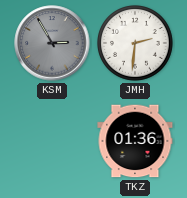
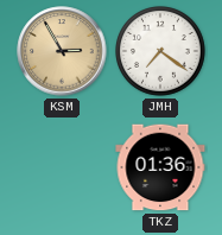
KSM dial: grey -> champagne (62, 51)
JMH: 2:31 -> 7:21 (161, 52)
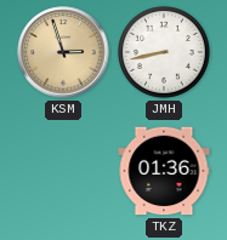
KSM: 2:55 -> 2:57 (63, 52)
JMH: 7:21 -> 8:43 (165, 53)
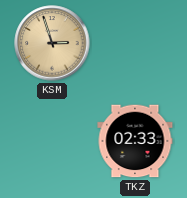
JMH: 8:43 -> none (165, 53)
TKZ: 01:36 -> 02:33 (135, 141)
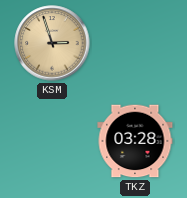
TKZ: 02:33 -> 03:28 (135, 141)
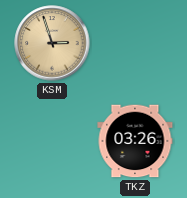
TKZ: 03:28 -> 03:26 (135, 141)
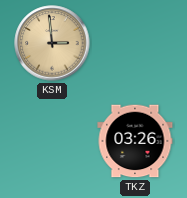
KSM: 2:57 -> 2:59 (52, 43)
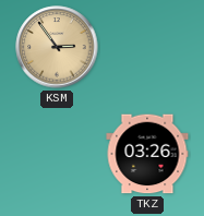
KSM: 2:59 -> 2:54 (57, 47)
